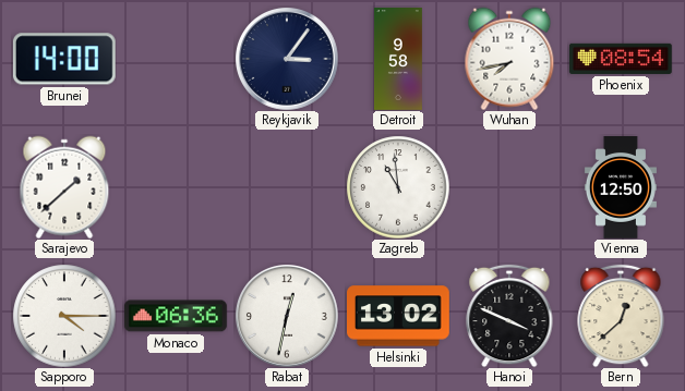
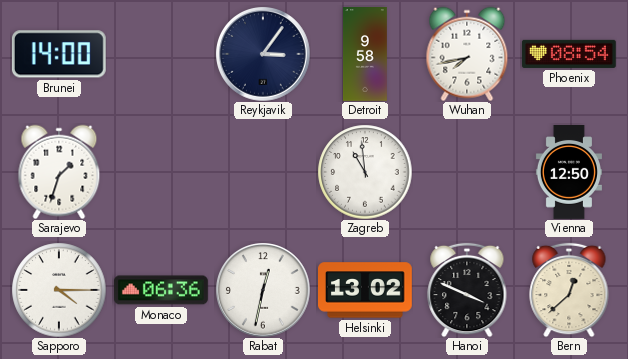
Sarajevo: 1:38 -> 1:33 (59, 172)
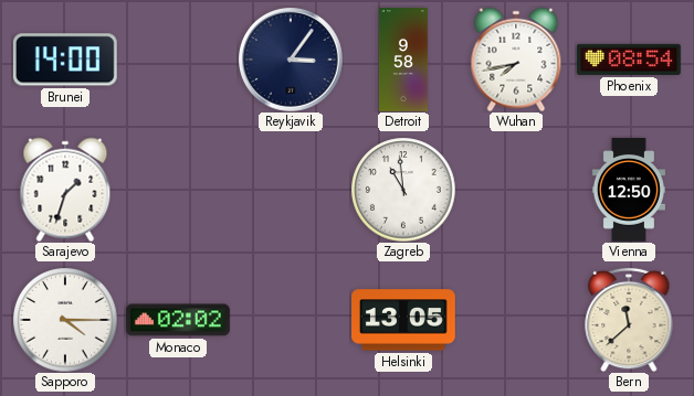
Monaco: 06:36 -> 02:02 (178, 320)
Rabat: 12:32 -> none (263, 290)
Helsinki: 13:02 -> 13:05 (404, 320)
Hanoi: 3:49 -> none (467, 290)
Bern: 12:38 -> 11:38 (629, 320)
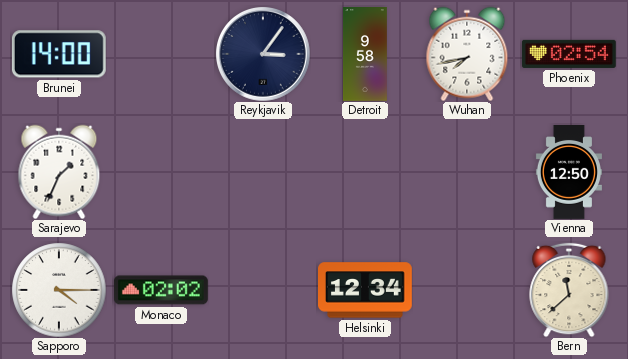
Phoenix: 08:54 -> 02:54 (569, 54)
Sarajevo: 1:33 -> 1:34 (59, 172)
Zagreb: 10:59 -> none (403, 190)
Helsinki: 13:05 -> 12:34 (366, 290)
